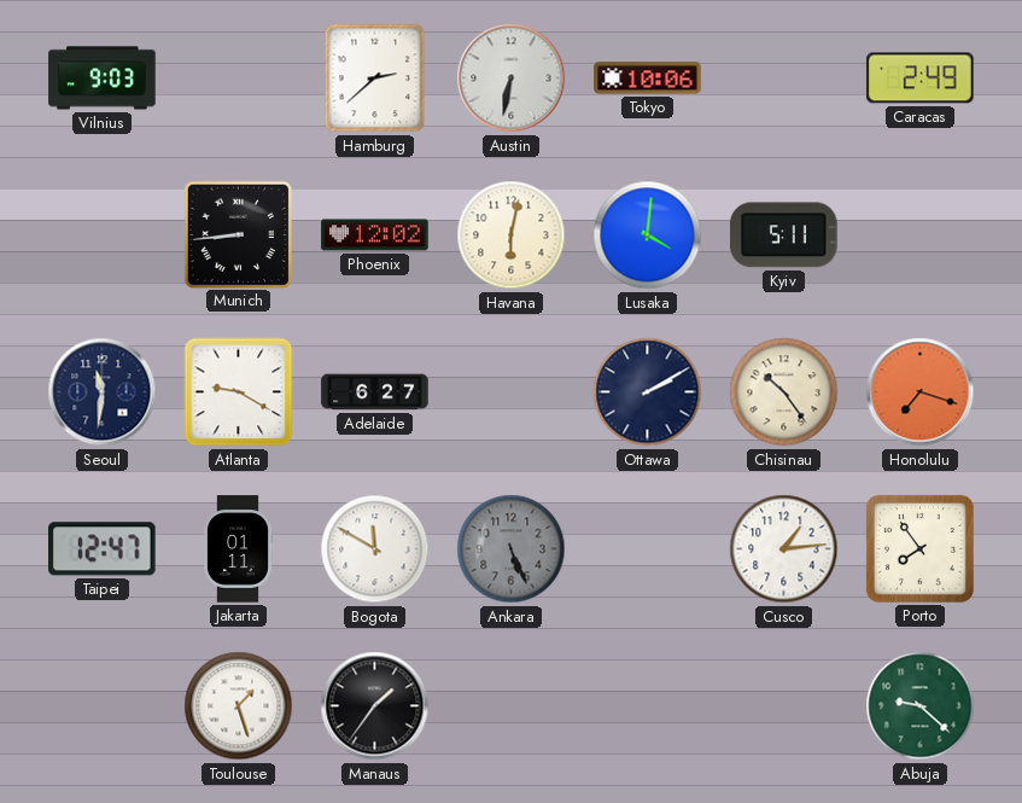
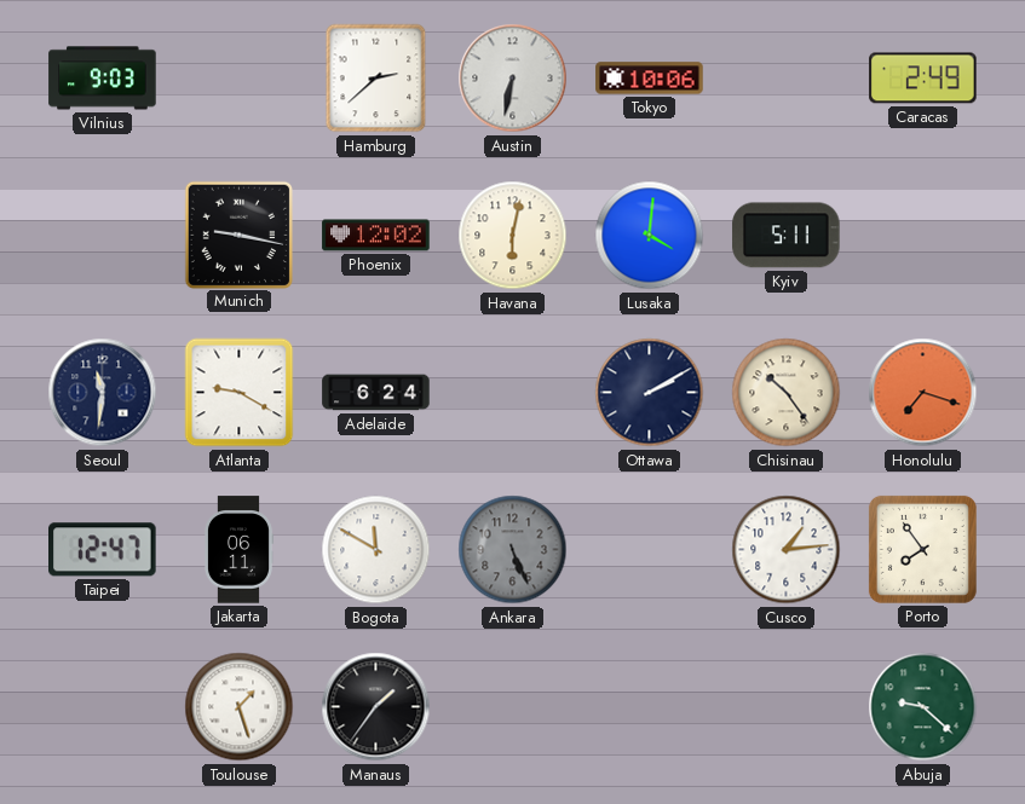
Munich: 8:44 -> 9:17 (238, 235)
Adelaide: 6:27 -> 6:24 (376, 393)
Jakarta: 01:11 -> 06:11 (237, 550)
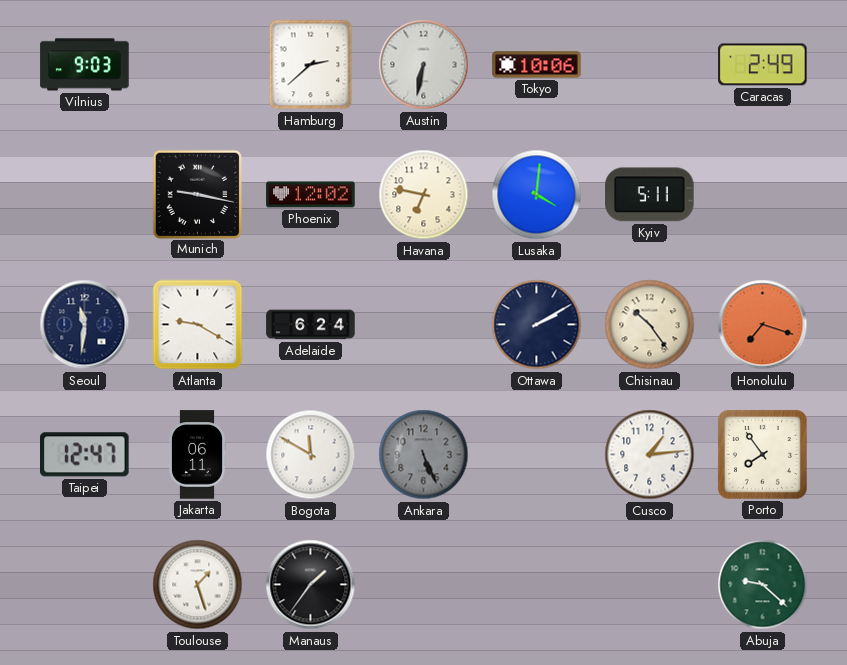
Havana: 6:02 -> 6:47 (424, 195)
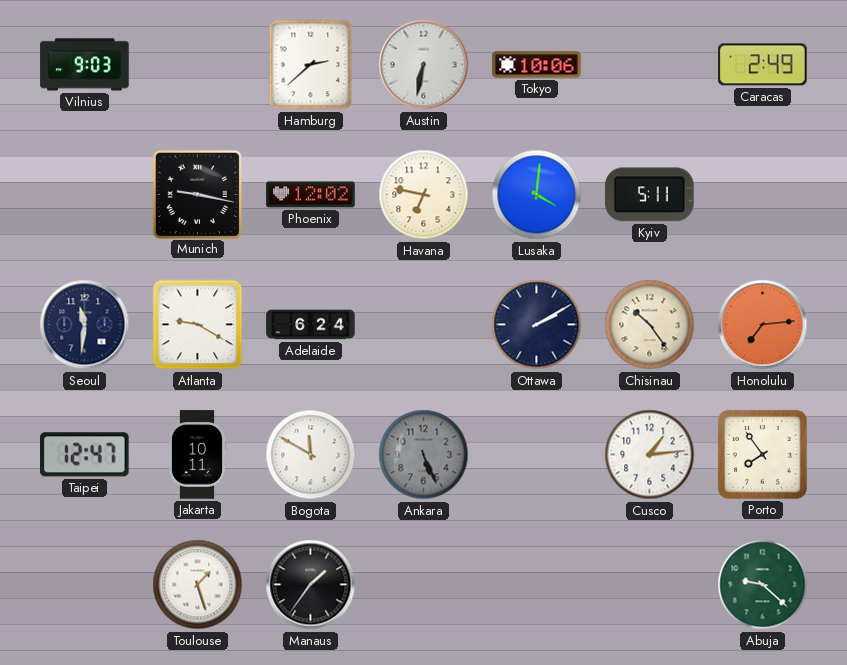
Honolulu: 7:18 -> 7:14 (763, 325)
Jakarta: 06:11 -> 10:11 (196, 455)
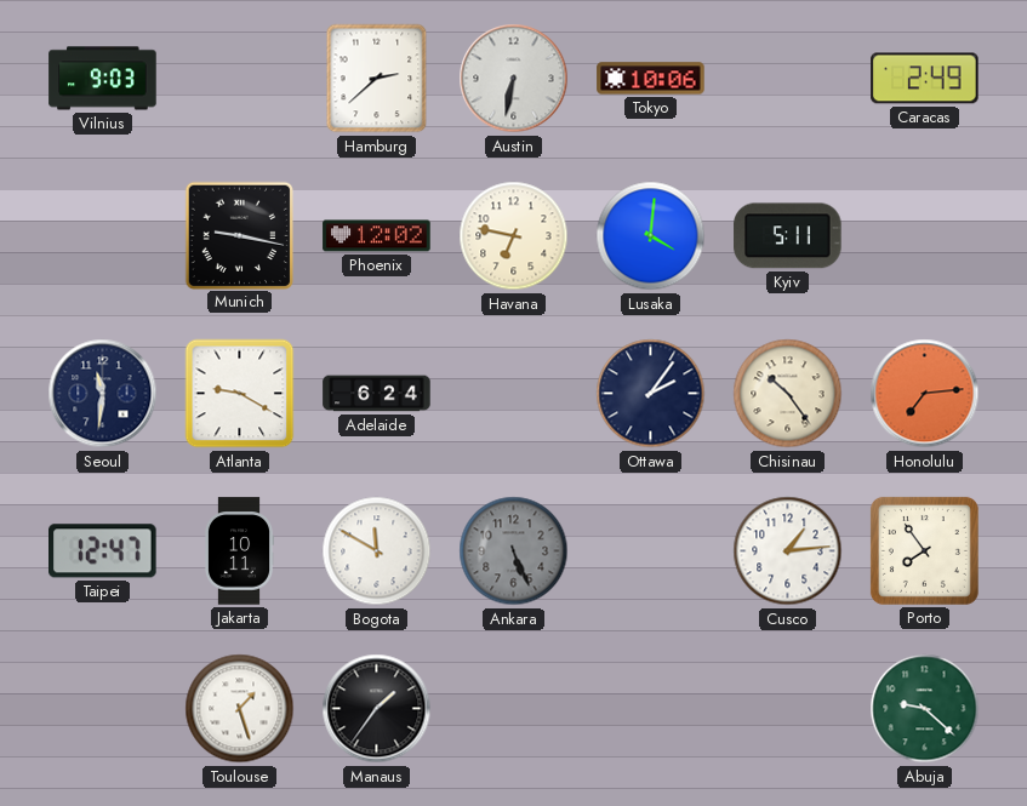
Ottawa: 2:10 -> 2:06 (651, 394)
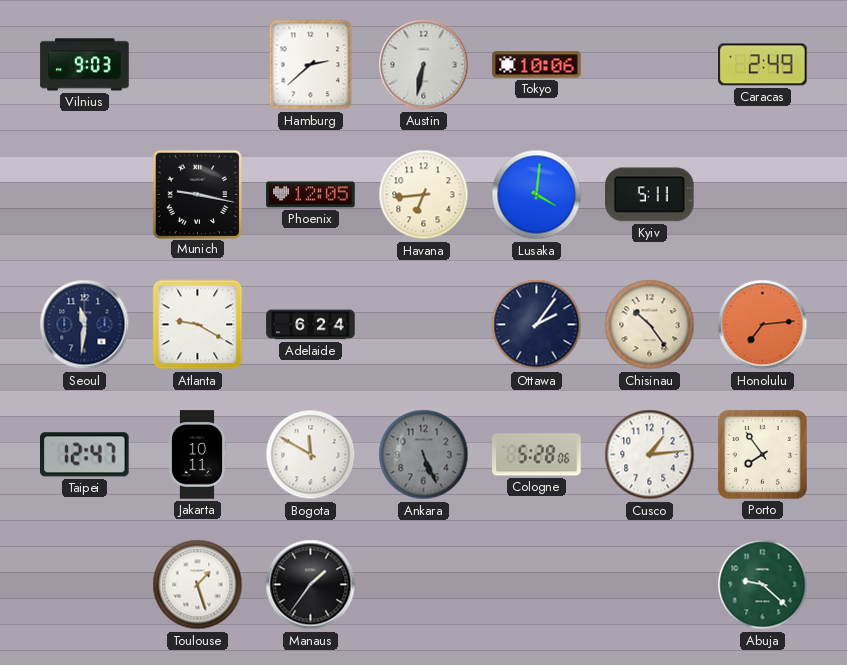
Phoenix: 12:02 -> 12:05 (311, 195)
Havana: 6:47 -> 6:44 (424, 195)
Cologne: none -> 5:28 (537, 455)
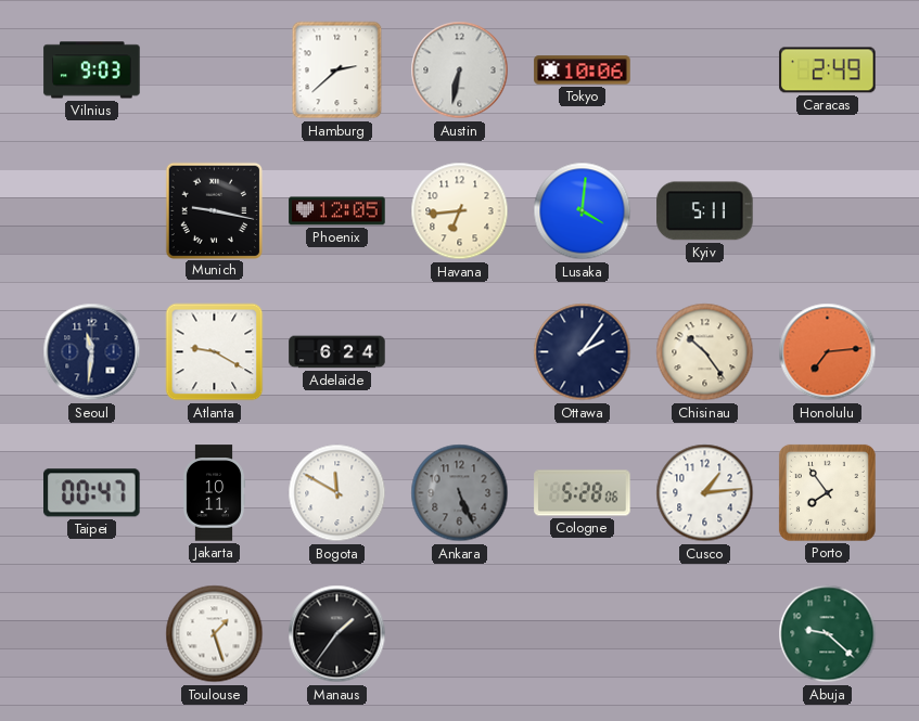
Taipei: 12:47 -> 00:47 (92, 493)
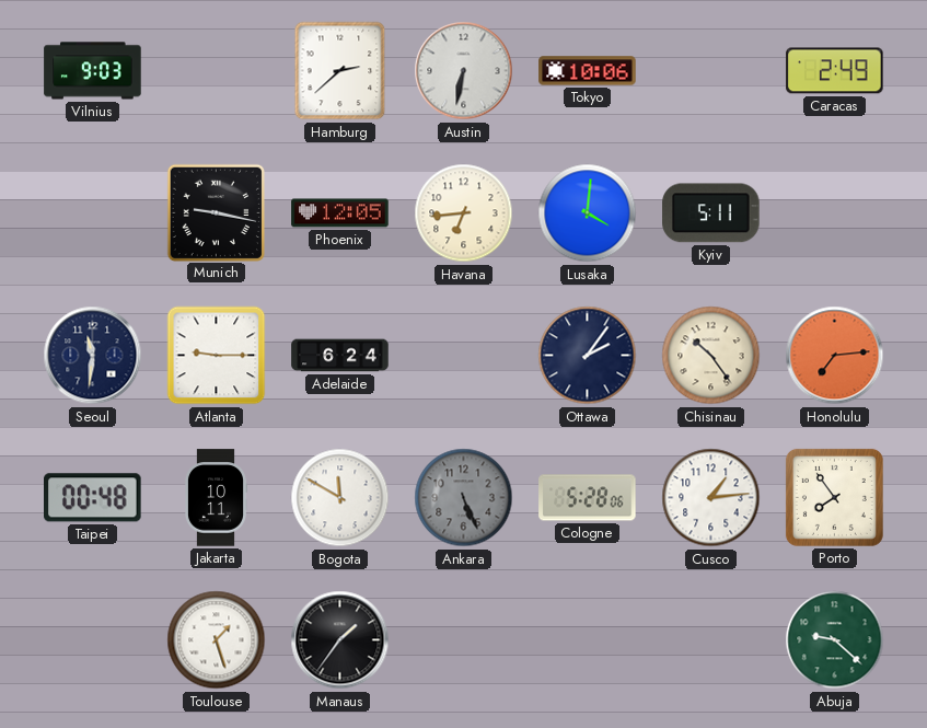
Atlanta: 9:20 -> 9:15 (217, 356)
Taipei: 00:47 -> 00:48 (93, 498)
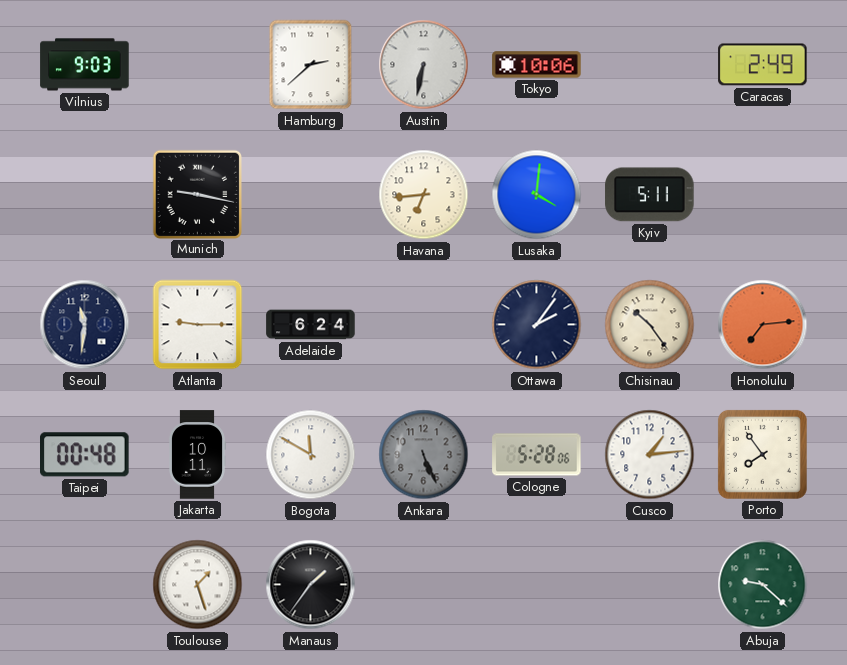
Phoenix: 12:05 -> none (340, 213)
